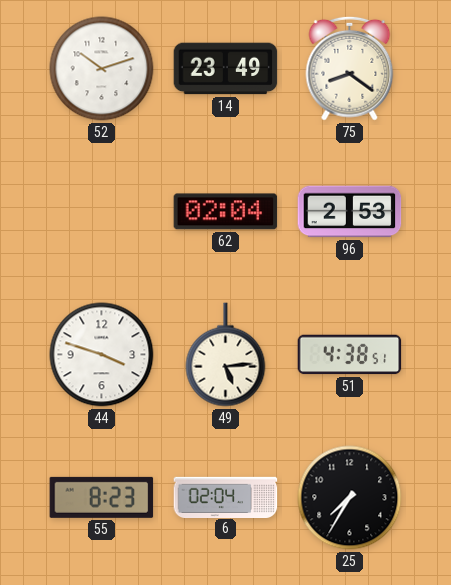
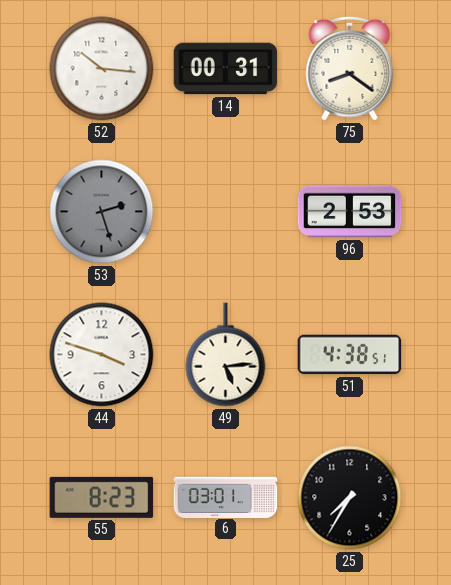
52: 10:12 -> 10:16 (102, 69)
14: 23:49 -> 00:31 (226, 69)
53: none -> 2:27 (102, 212)
62: 02:04 -> none (226, 212)
6: 02:04 -> 03:01 (226, 497)
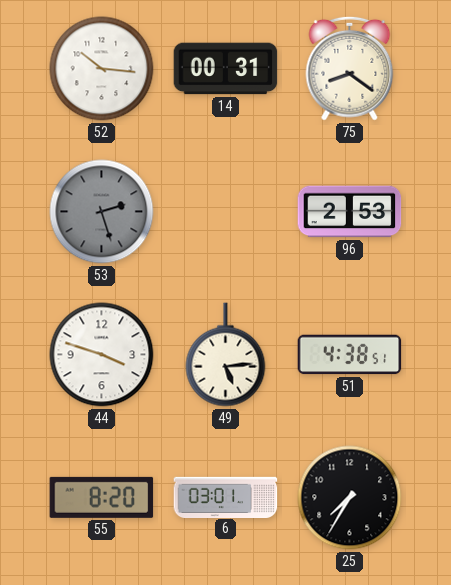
55: 8:23 -> 8:20 (102, 497)
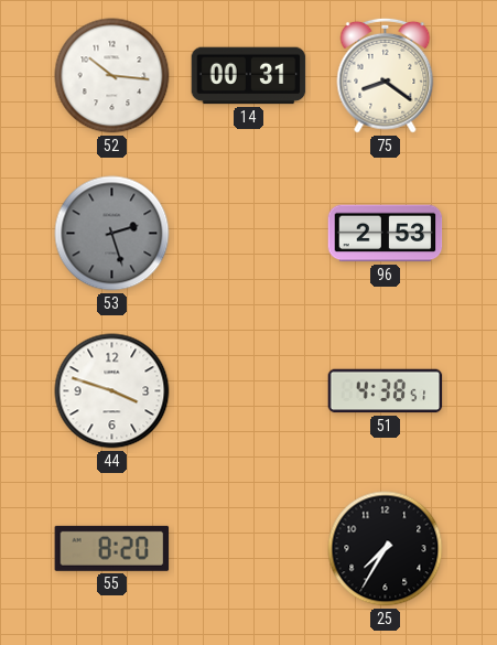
49: 5:14 -> none (226, 355)
6: 03:01 -> none (226, 497)
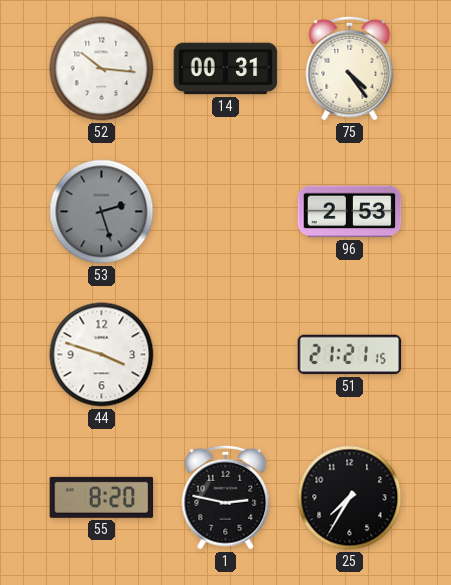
75: 8:21 -> 4:24 (350, 68)
51: 4:38 -> 21:21 (350, 355)
1: none -> 2:47 (226, 497)
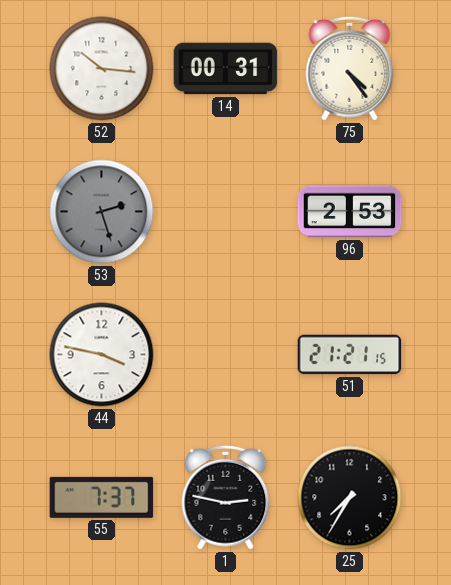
44: 3:48 -> 3:47 (102, 355)
55: 8:20 -> 7:37 (102, 497)
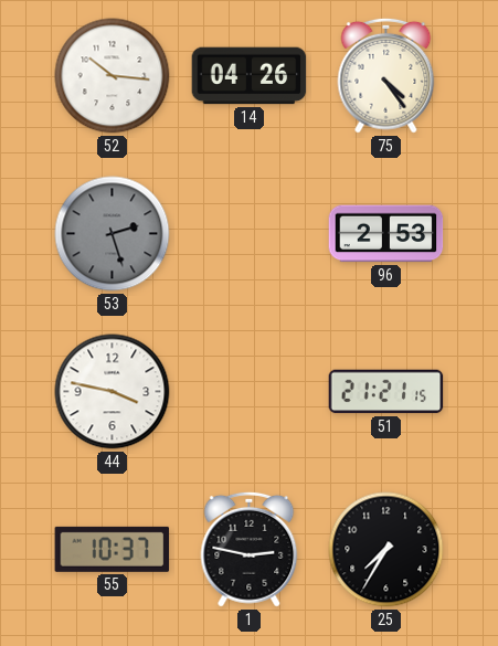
14: 00:31 -> 04:26 (250, 76)
55: 7:37 -> 10:37 (113, 549)
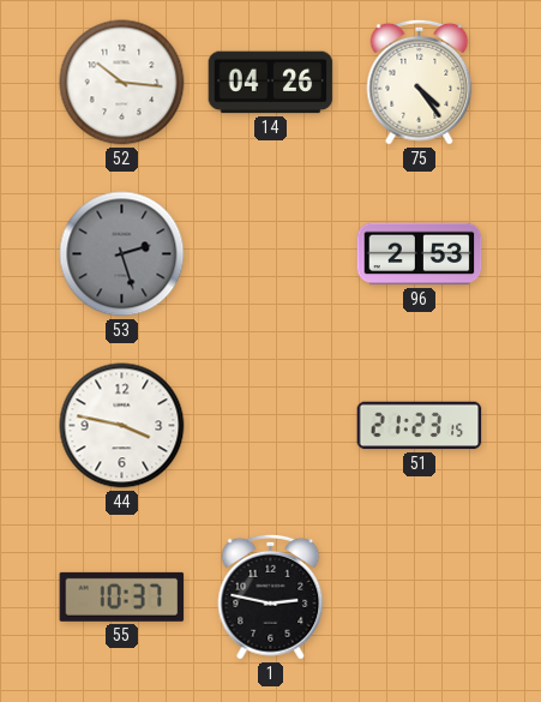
51: 21:21 -> 21:23 (420, 426)
25: 7:35 -> none (386, 550)
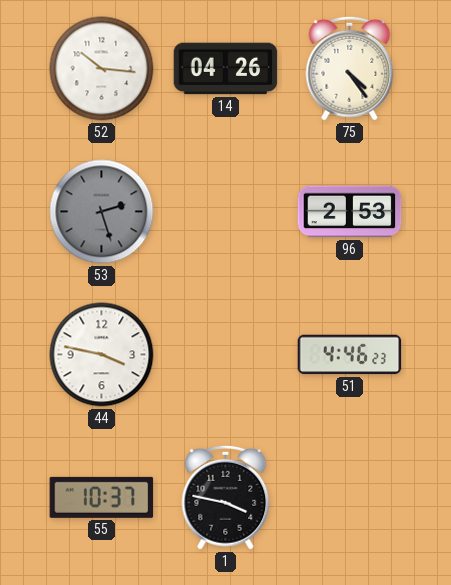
51: 21:23 -> 4:46 (350, 355)
1: 2:47 -> 3:47 (226, 497)
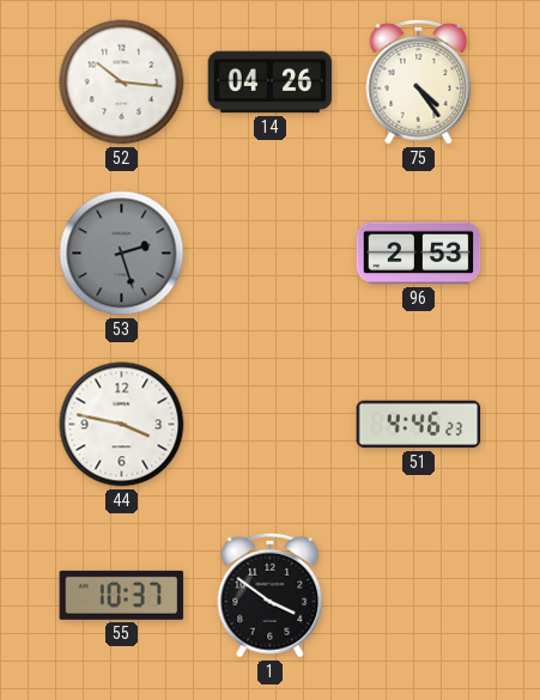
1: 3:47 -> 3:51 (271, 595)
